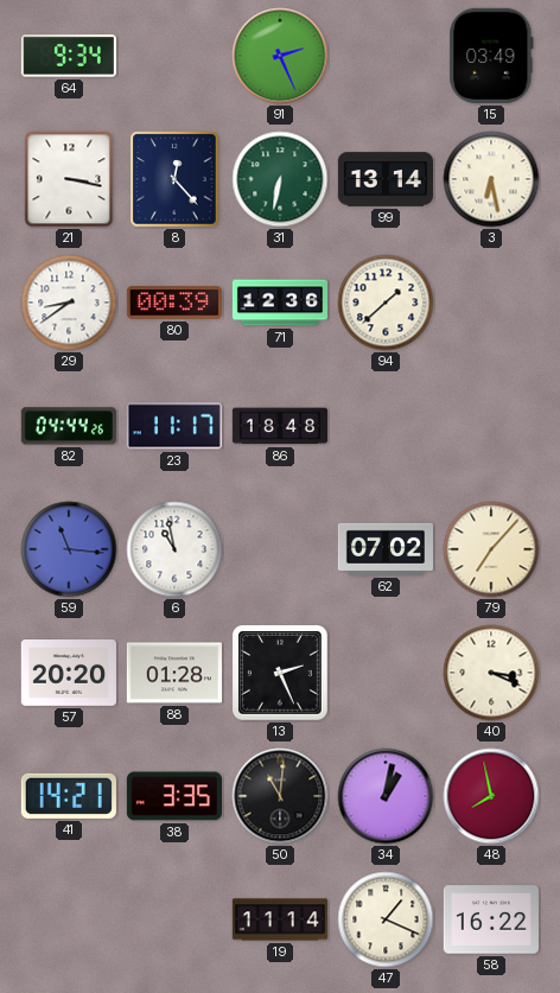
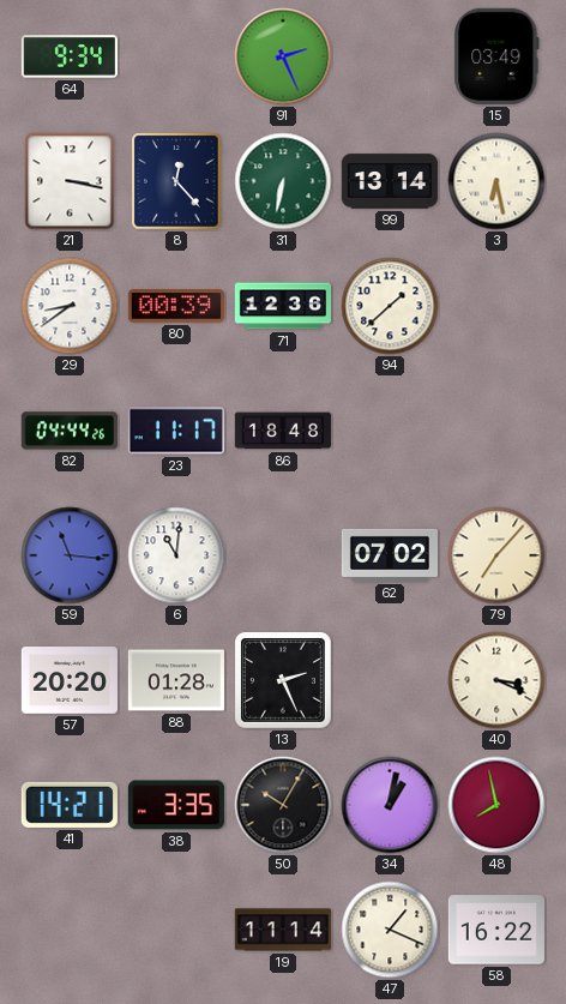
6: 10:58 -> 11:01 (176, 555)
50: 11:01 -> 10:05 (283, 805)
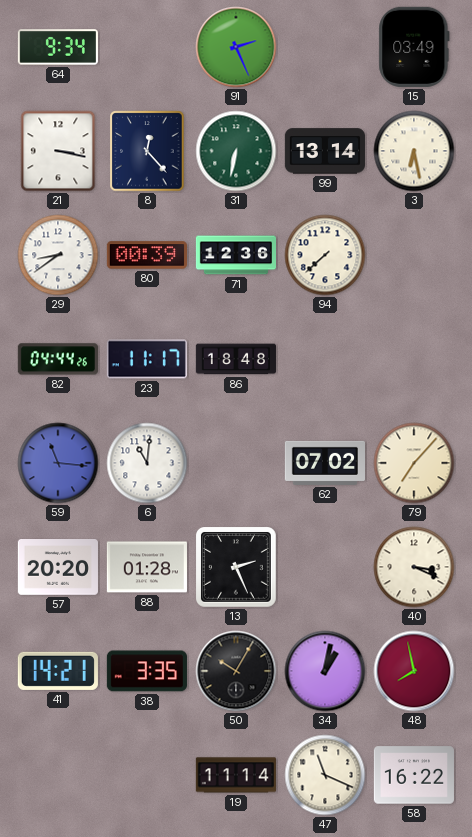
94: 1:38 -> 7:38 (325, 255)
47: 1:19 -> 11:19 (325, 775)
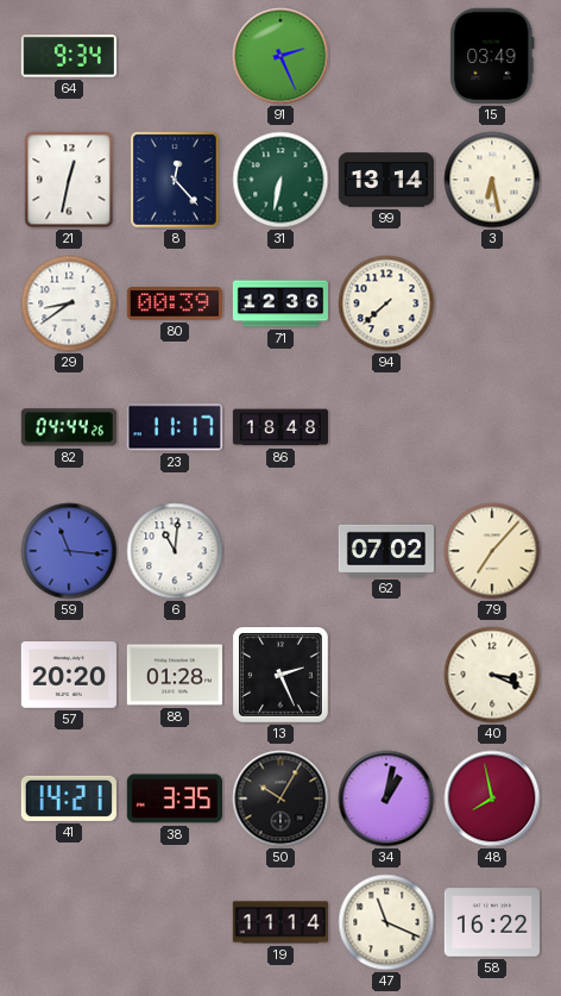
21: 3:17 -> 12:32 (69, 180)
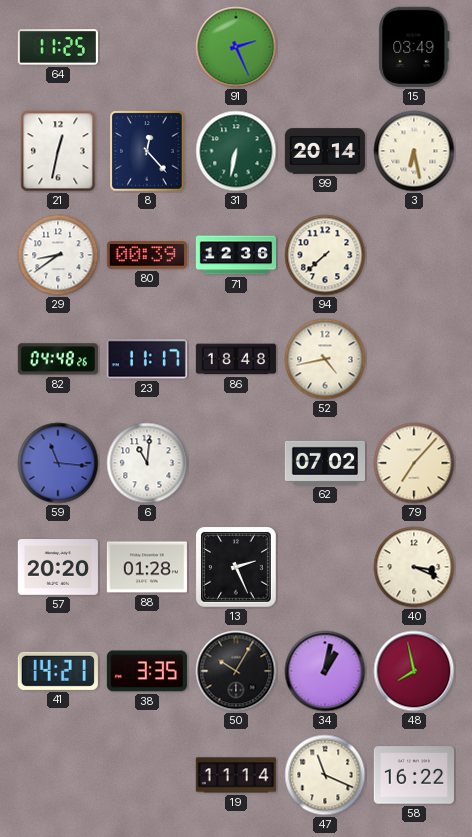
64: 9:34 -> 11:25 (58, 47)
99: 13:14 -> 20:14 (325, 151)
82: 04:44 -> 04:48 (58, 359)
52: none -> 4:43 (325, 359)
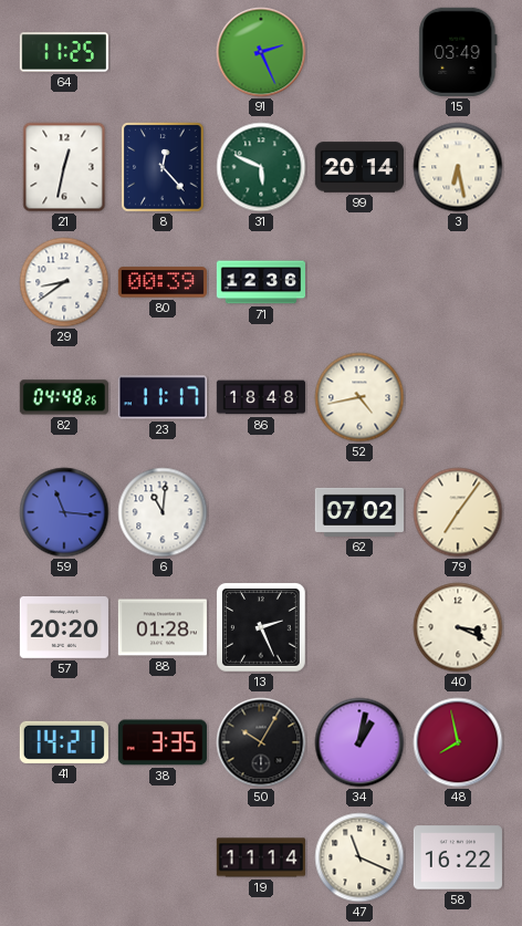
31: 6:32 -> 5:49 (261, 167)
94: 7:38 -> none (325, 255)
79: 7:07 -> 7:06 (458, 512)
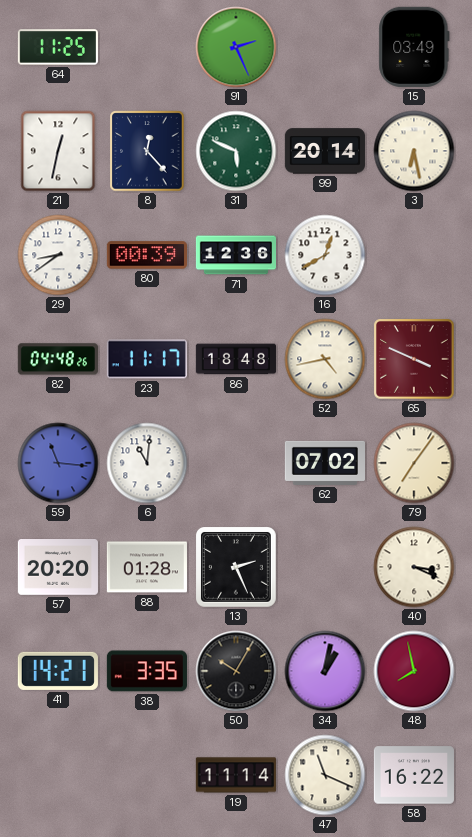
16: none -> 12:40 (325, 255)
65: none -> 3:49 (415, 360)
